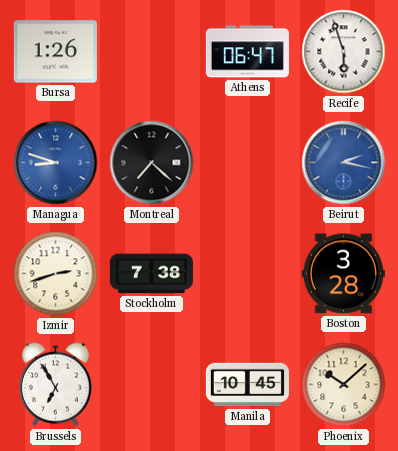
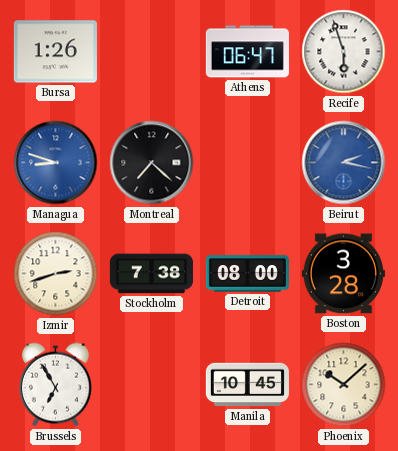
Detroit: none -> 08:00 (247, 274)
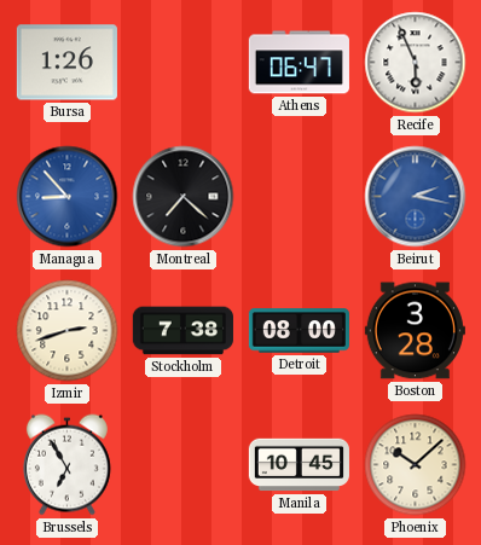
Recife: 5:57 -> 5:56 (416, 63)
Managua: 8:48 -> 8:53 (68, 197)
